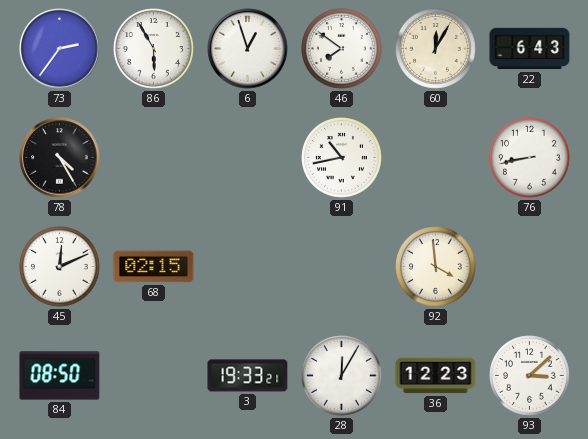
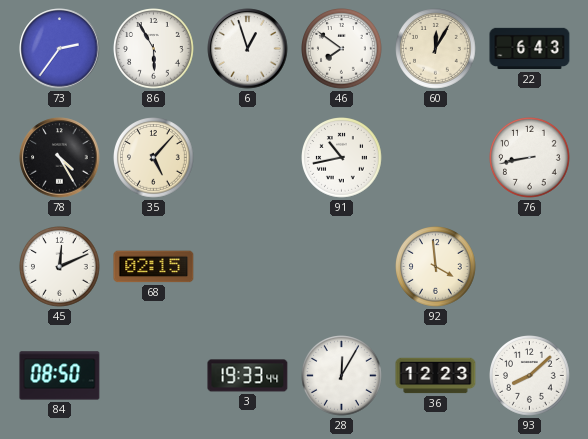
35: none -> 5:07 (154, 158)
3: 19:33:21 -> 19:33:44 (248, 376)
93: 3:08 -> 8:08 (530, 376)
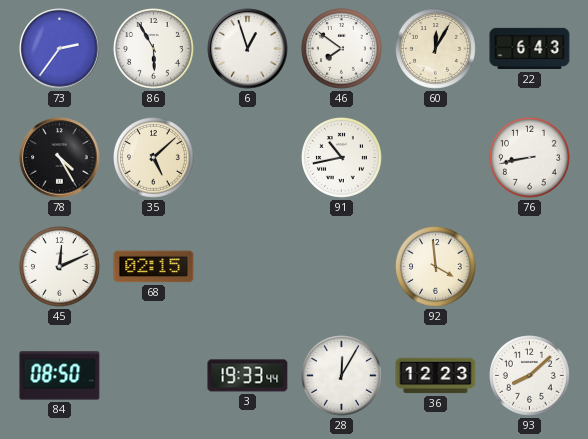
35: 5:07 -> 5:08 (154, 158)
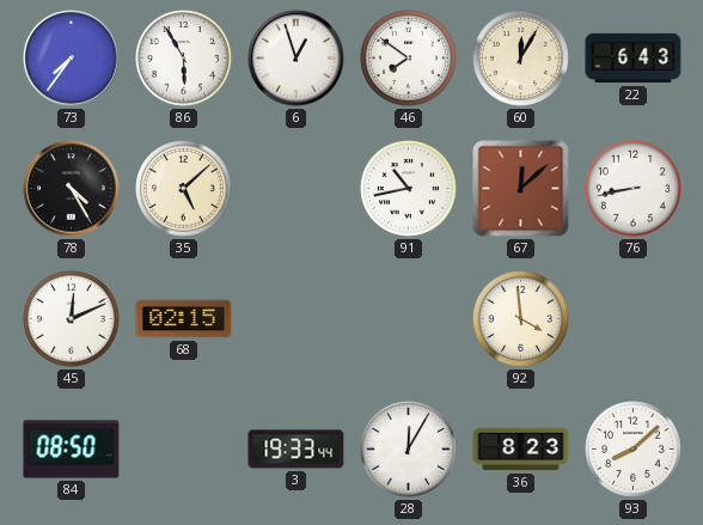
73: 2:36 -> 7:36 (72, 59)
67: none -> 12:08 (521, 189)
36: 12:23 -> 8:23 (521, 450)
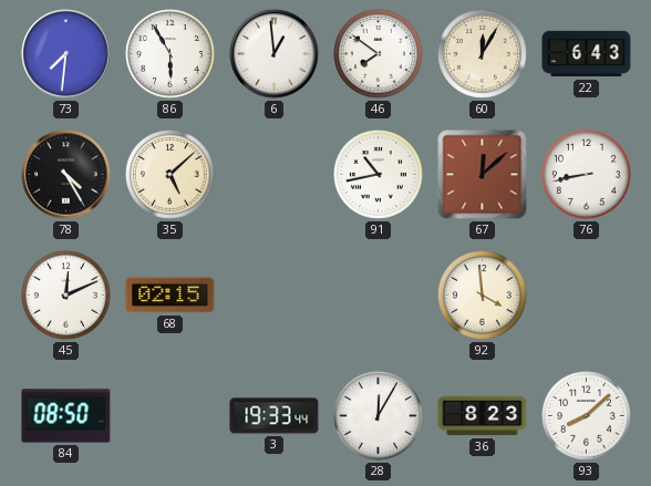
73: 7:36 -> 7:31 (66, 54)
6: 12:57 -> 12:59 (275, 54)
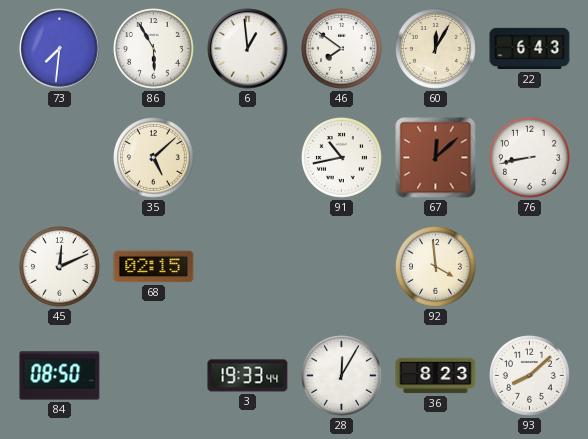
78: 4:25 -> none (66, 175)
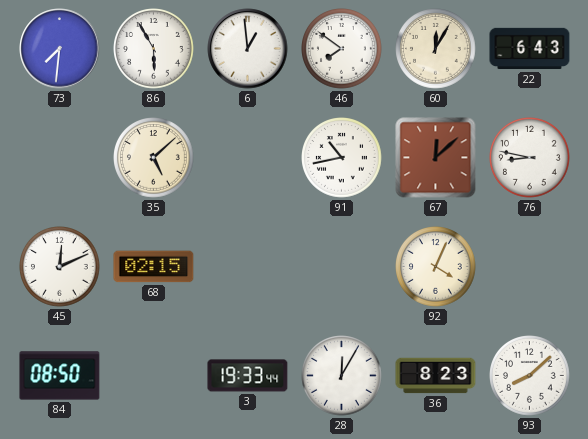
76: 8:43 -> 8:47 (530, 158)
92: 3:59 -> 4:04 (436, 267)
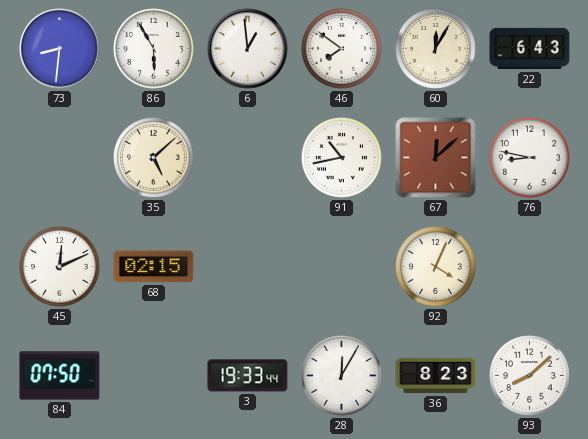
73: 7:31 -> 8:31 (60, 49)
84: 08:50 -> 07:50 (60, 376)
